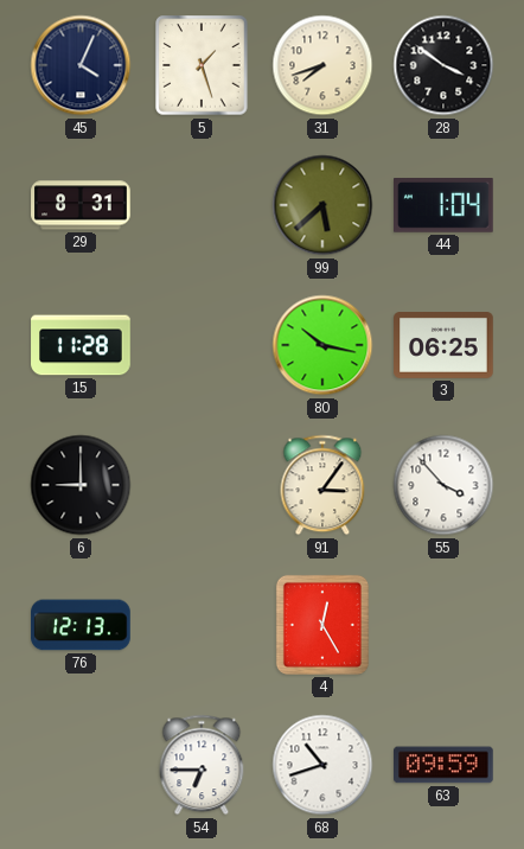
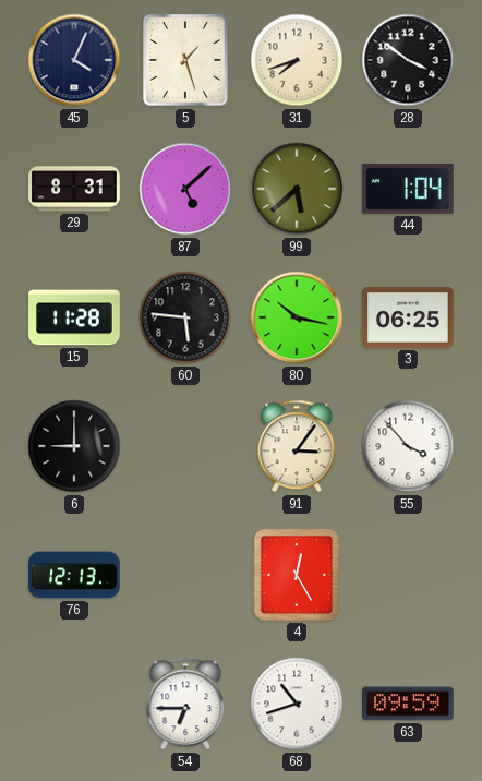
87: none -> 5:08 (185, 189)
60: none -> 5:46 (185, 317)
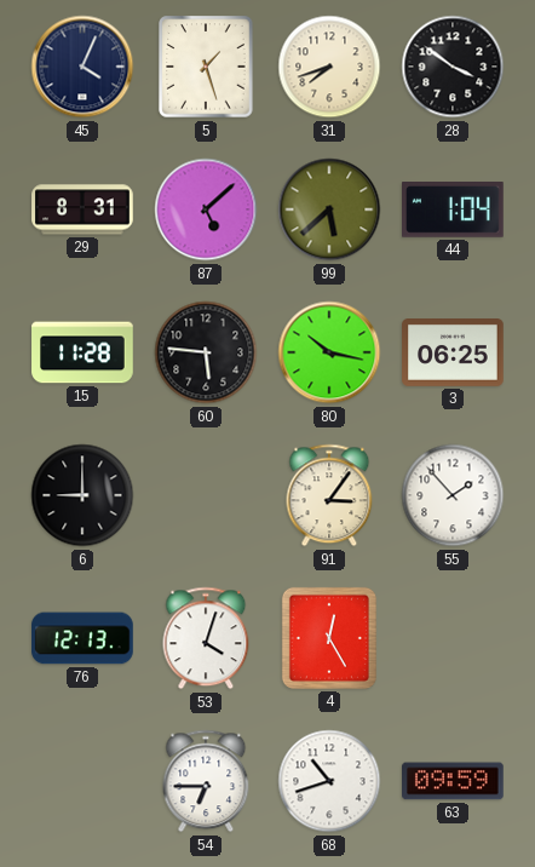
55: 3:53 -> 1:53 (453, 495)
53: none -> 4:03 (206, 638)
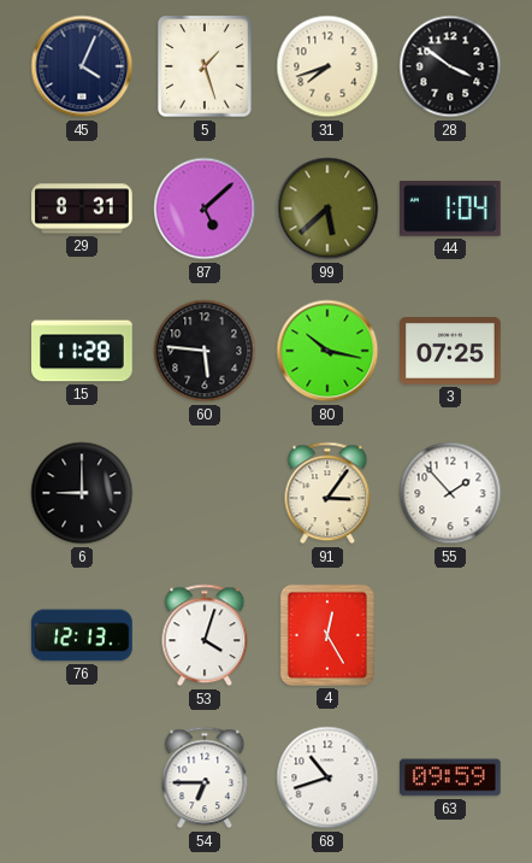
3: 06:25 -> 07:25 (450, 352)
